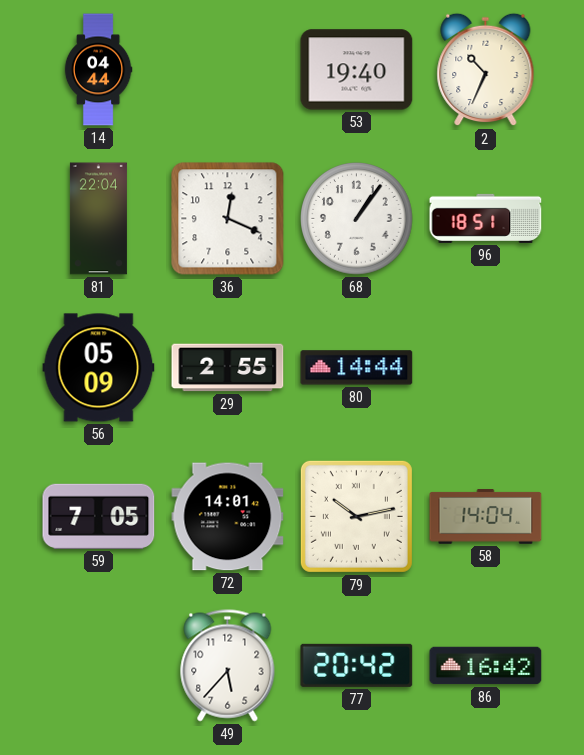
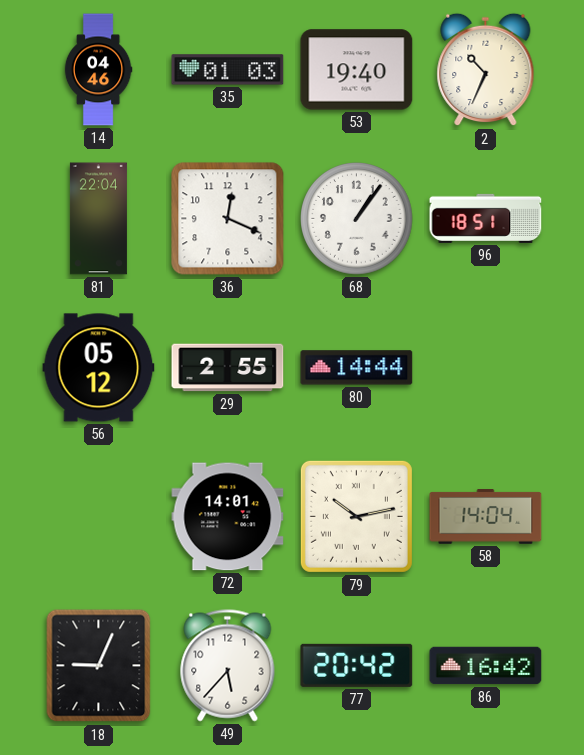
14: 04:44 -> 04:46 (98, 70)
35: none -> 01:03 (228, 70)
56: 05:09 -> 05:12 (99, 368)
59: 7:05 -> none (99, 516)
18: none -> 9:04 (99, 666)
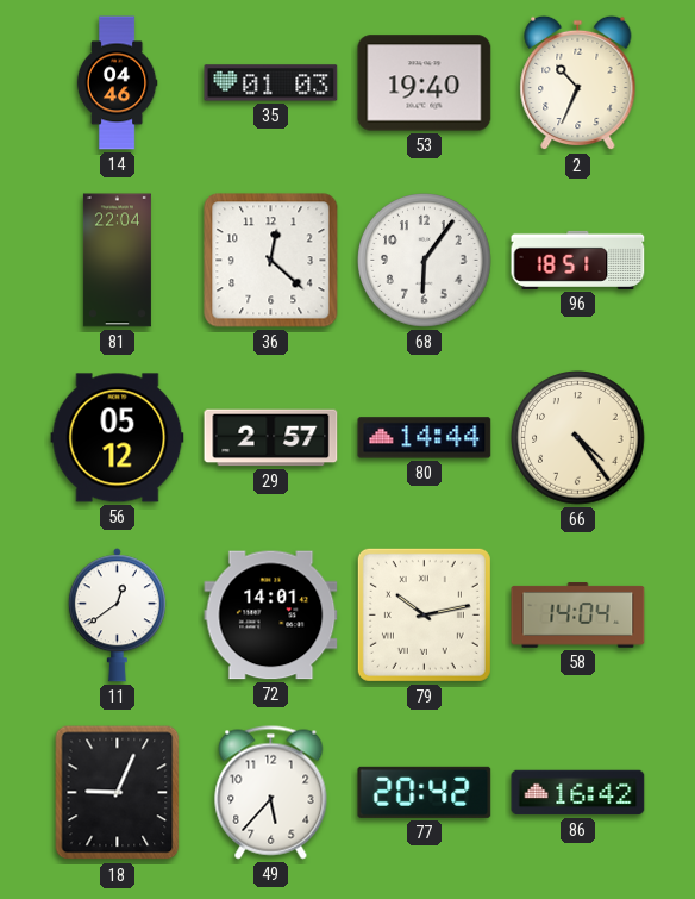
36: 12:19 -> 12:22 (271, 261)
68: 1:06 -> 6:06 (425, 261)
29: 2:55 -> 2:57 (271, 438)
66: none -> 4:24 (578, 438)
11: none -> 12:39 (117, 616)
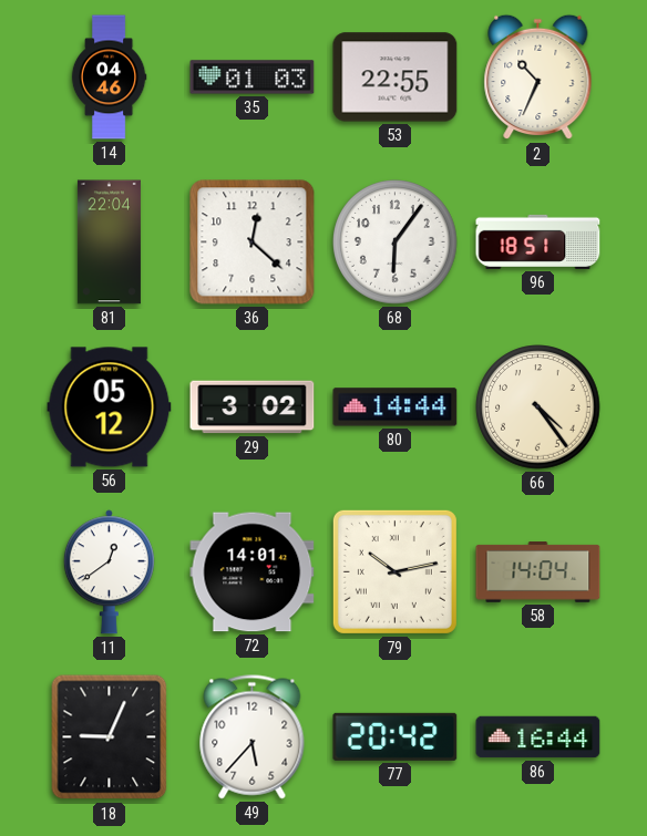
53: 19:40 -> 22:55 (396, 78)
29: 2:57 -> 3:02 (253, 407)
86: 16:42 -> 16:44 (538, 737)
